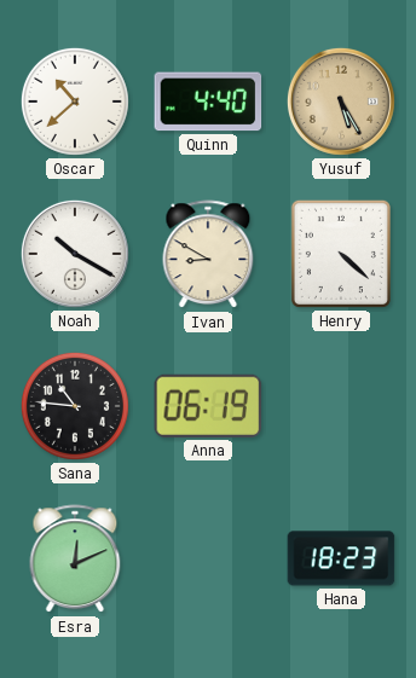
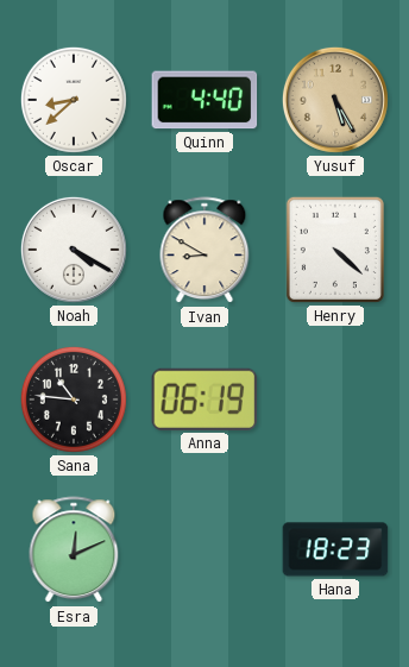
Oscar: 10:38 -> 8:38 (74, 100)
Noah: 10:20 -> 4:20 (74, 250)
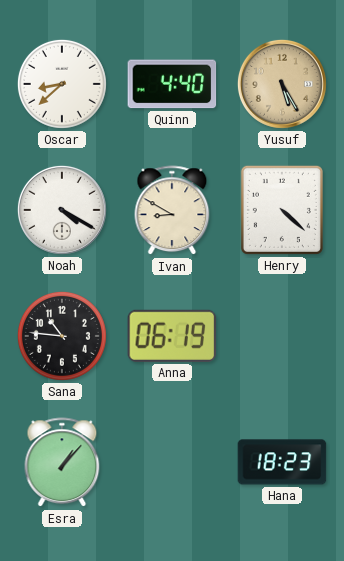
Esra: 12:11 -> 1:07 (62, 463)
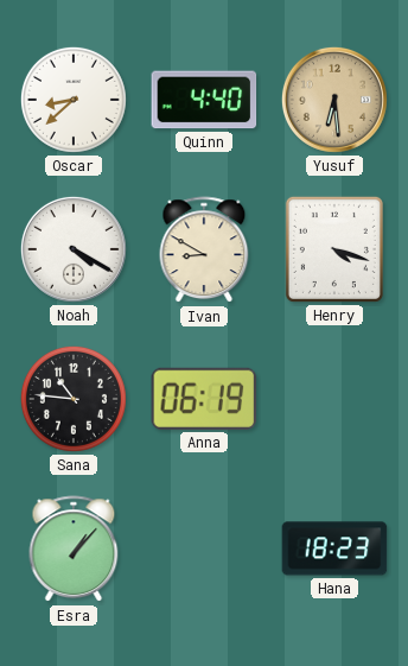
Yusuf: 5:25 -> 6:29 (334, 100)
Henry: 4:22 -> 4:18 (334, 249)
